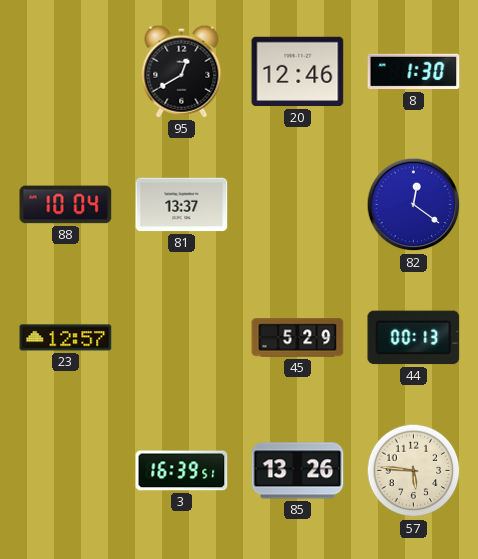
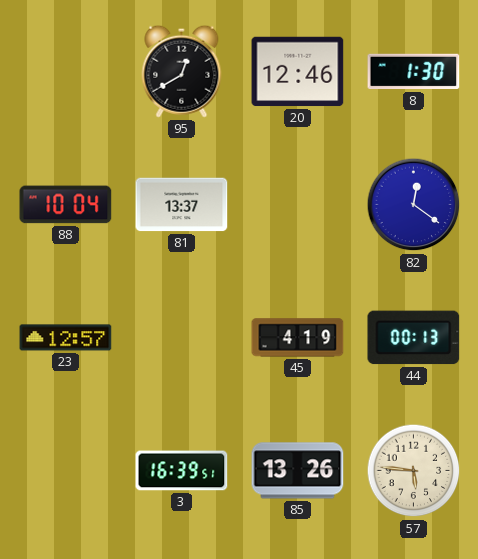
45: 5:29 -> 4:19 (298, 338)
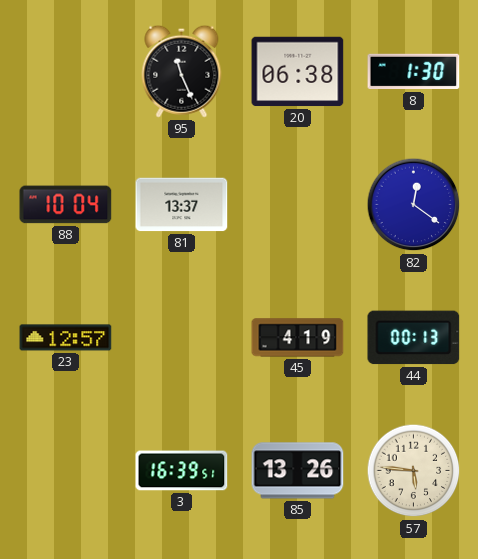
95: 12:40 -> 11:26 (182, 71)
20: 12:46 -> 06:38 (298, 72)
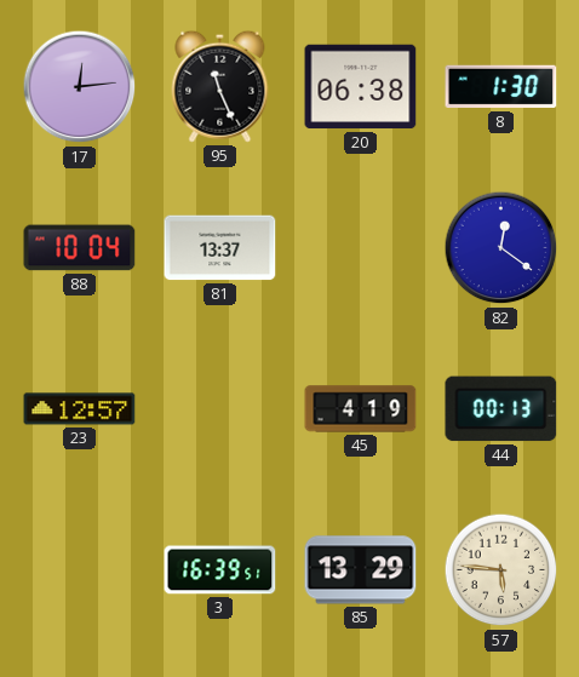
17: none -> 12:14 (80, 87)
85: 13:26 -> 13:29 (361, 570)
